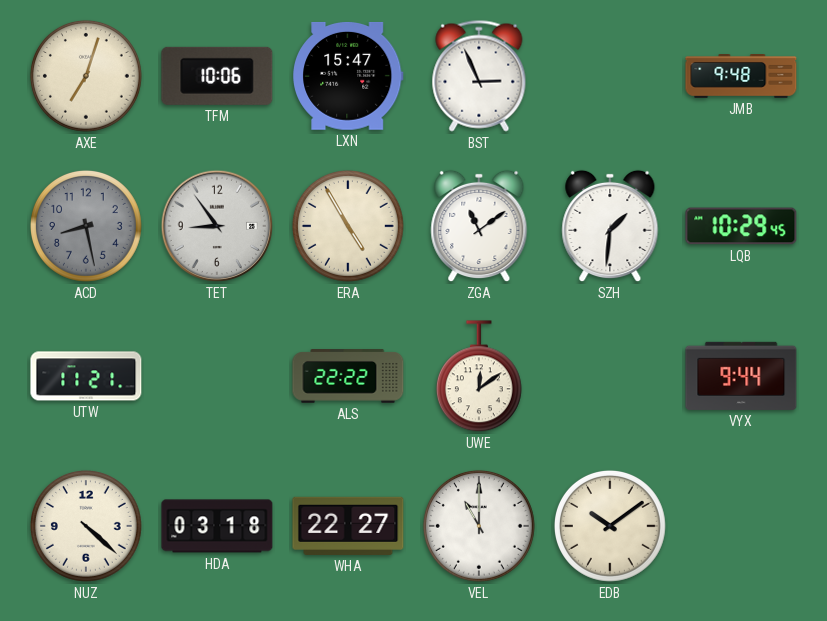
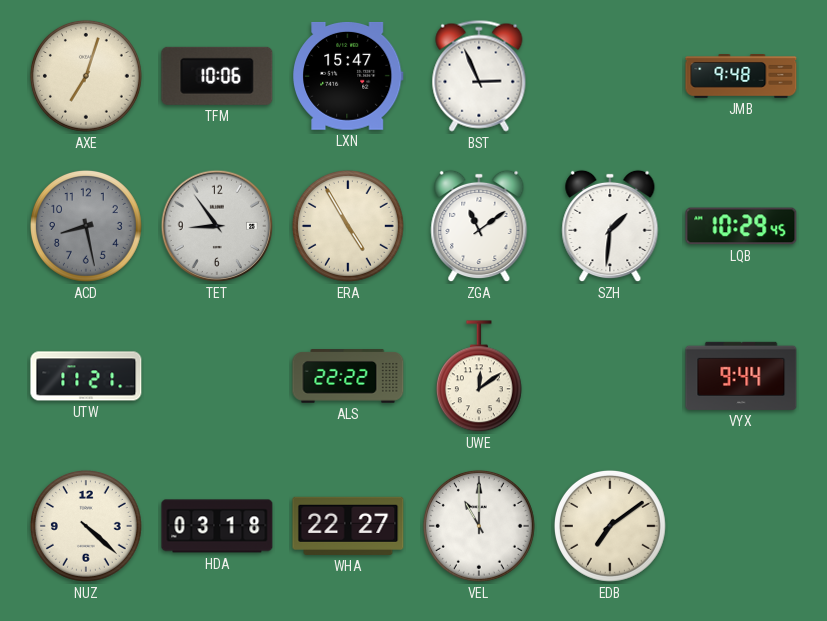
EDB: 10:09 -> 7:09 (610, 526)
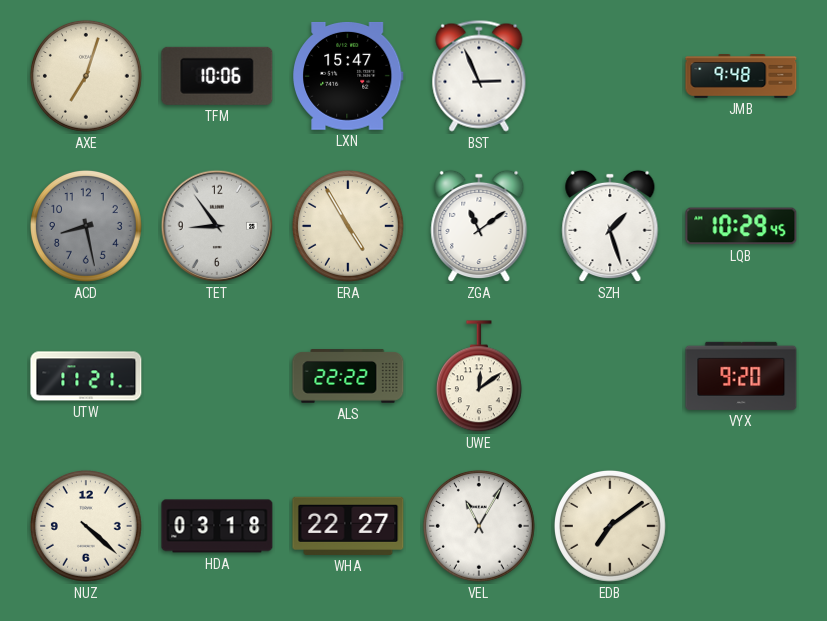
SZH: 1:31 -> 1:27 (610, 226)
VYX: 9:44 -> 9:20 (741, 376)
VEL: 11:00 -> 11:05 (479, 526)
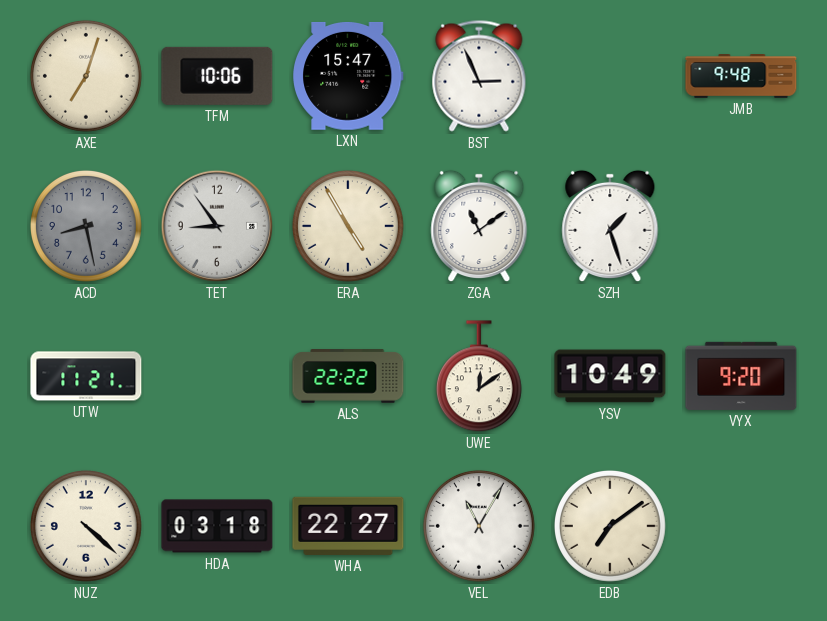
LQB: 10:29 -> none (741, 226)
YSV: none -> 10:49 (610, 376)
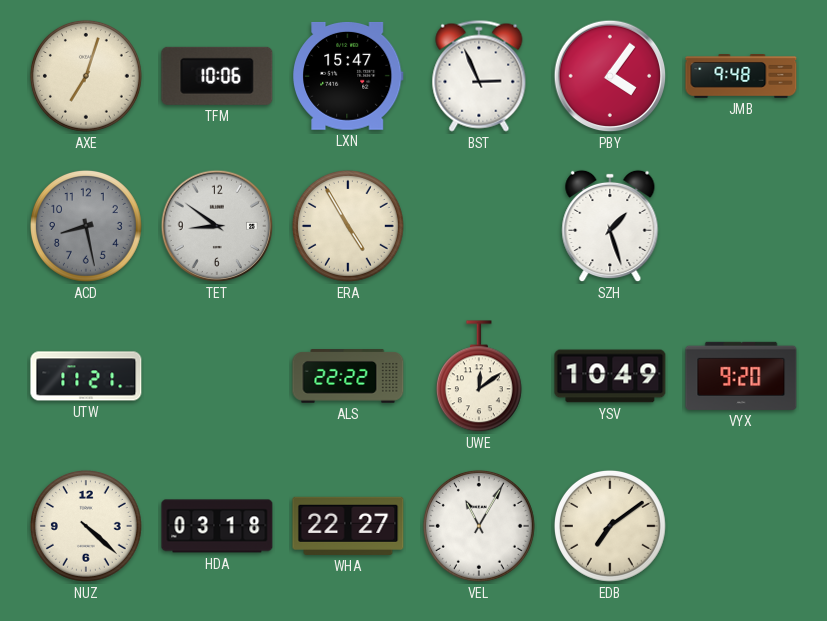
PBY: none -> 4:06 (610, 76)
TET: 8:54 -> 8:51 (217, 226)
ZGA: 11:09 -> none (479, 226)
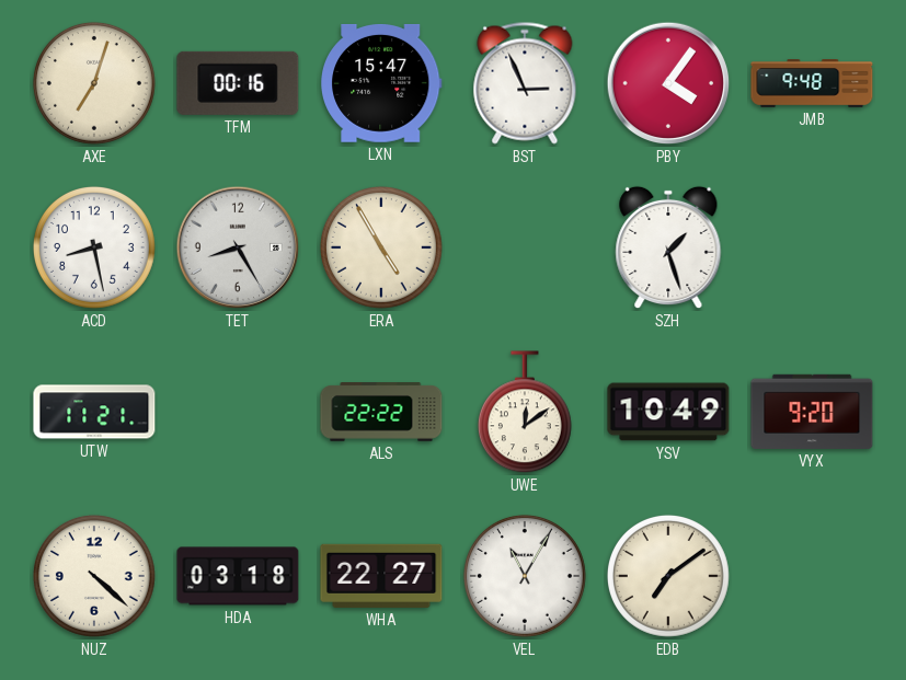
TFM: 10:06 -> 00:16 (238, 83)
ACD dial: grey -> white (94, 247)
TET: 8:51 -> 8:25 (238, 247)
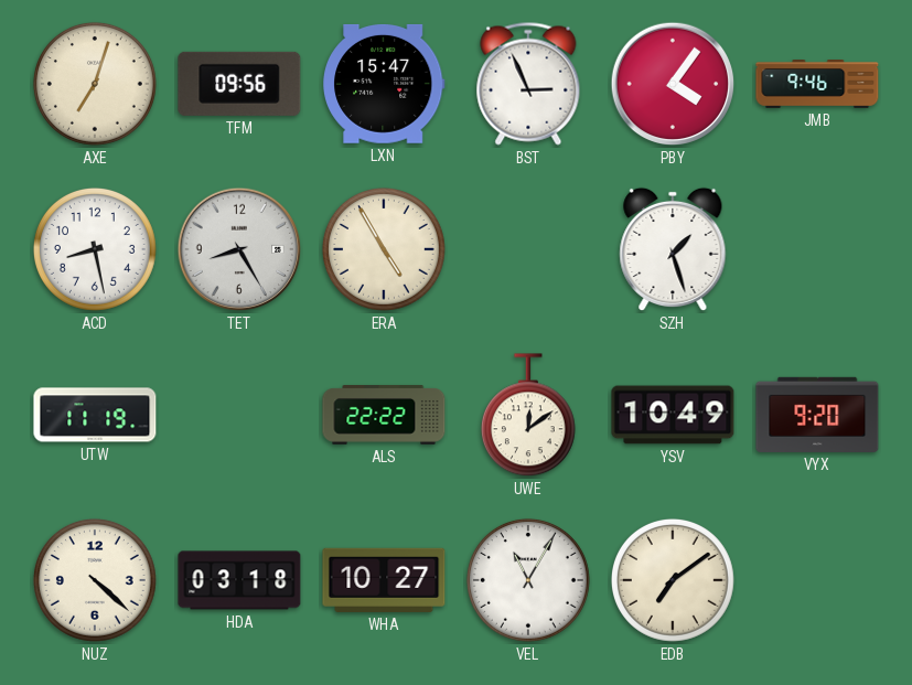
TFM: 00:16 -> 09:56 (239, 84)
JMB: 9:48 -> 9:46 (817, 85)
UTW: 11:21 -> 11:19 (95, 415)
WHA: 22:27 -> 10:27 (384, 580)
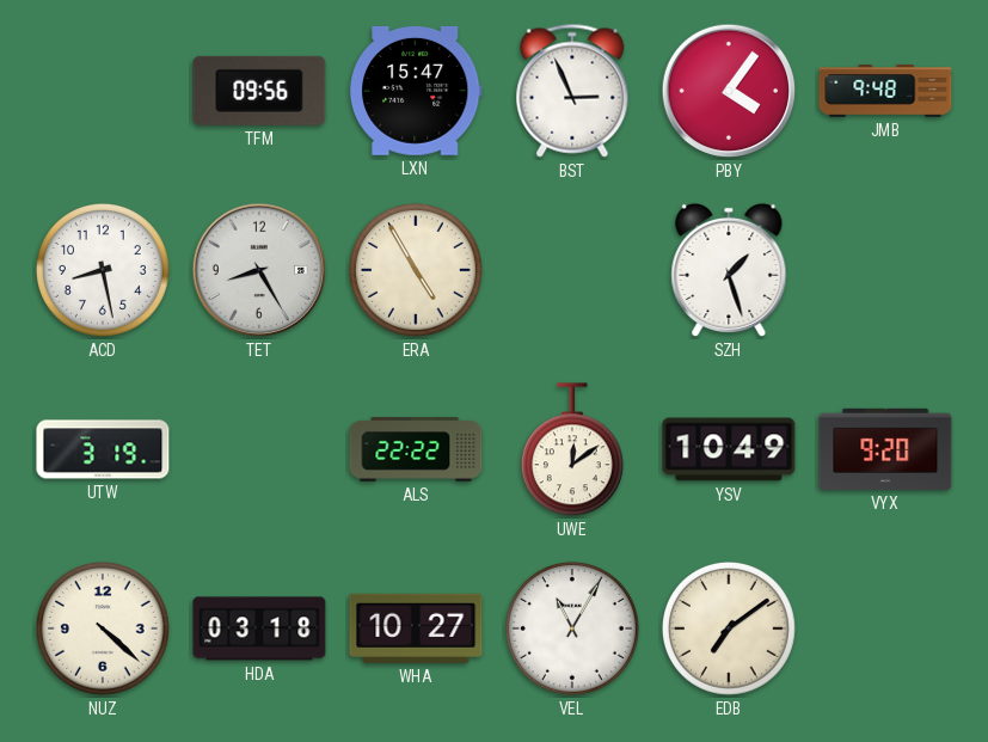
AXE: 7:03 -> none (95, 84)
JMB: 9:46 -> 9:48 (885, 92)
UTW: 11:19 -> 3:19 (103, 449)
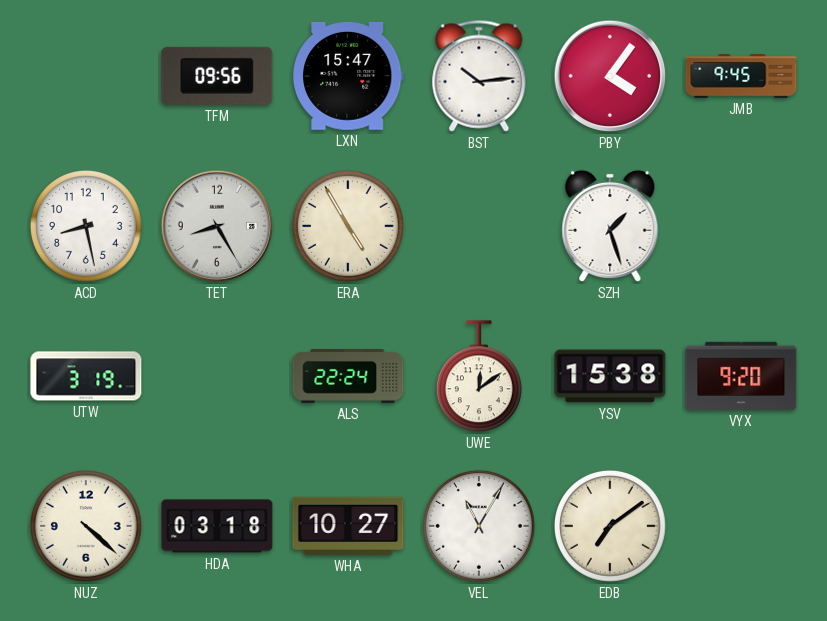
BST: 2:56 -> 10:14 (479, 76)
JMB: 9:48 -> 9:45 (741, 77)
ALS: 22:22 -> 22:24 (348, 376)
YSV: 10:49 -> 15:38 (610, 376)
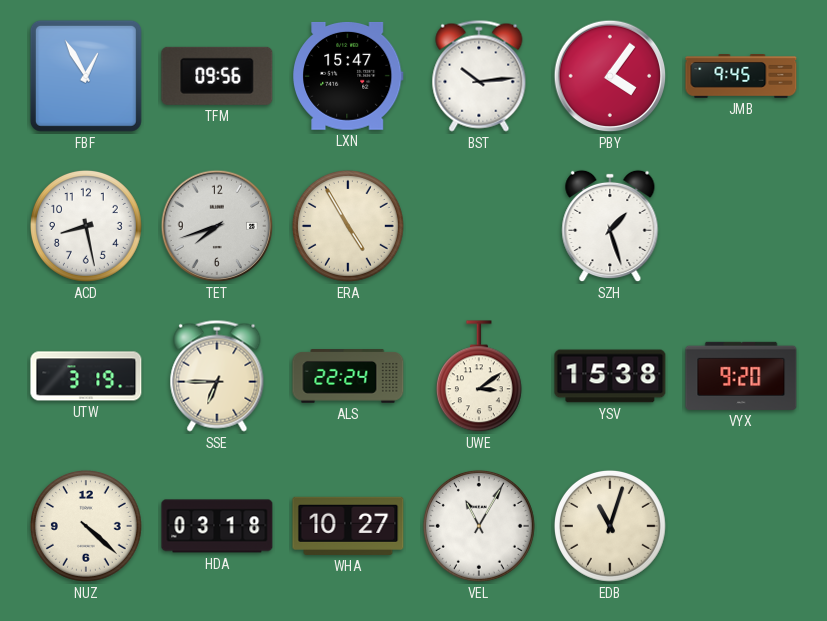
FBF: none -> 12:55 (86, 76)
TET: 8:25 -> 7:42 (217, 226)
SSE: none -> 6:45 (217, 376)
UWE: 12:09 -> 3:09 (479, 377)
EDB: 7:09 -> 11:03 (610, 526)
